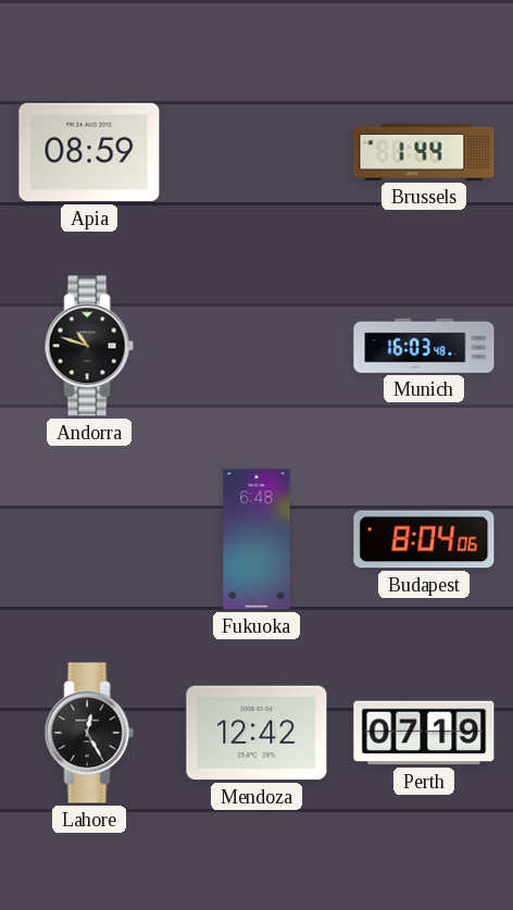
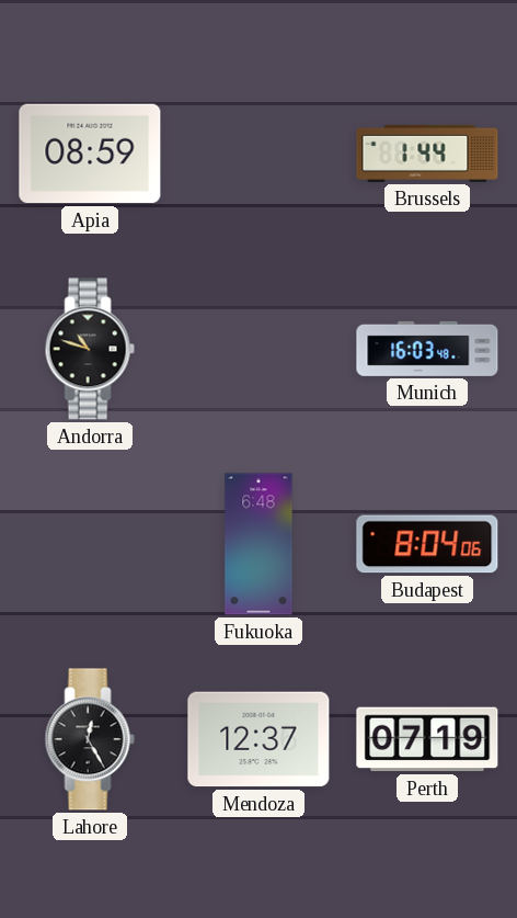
Mendoza: 12:42 -> 12:37 (258, 739)
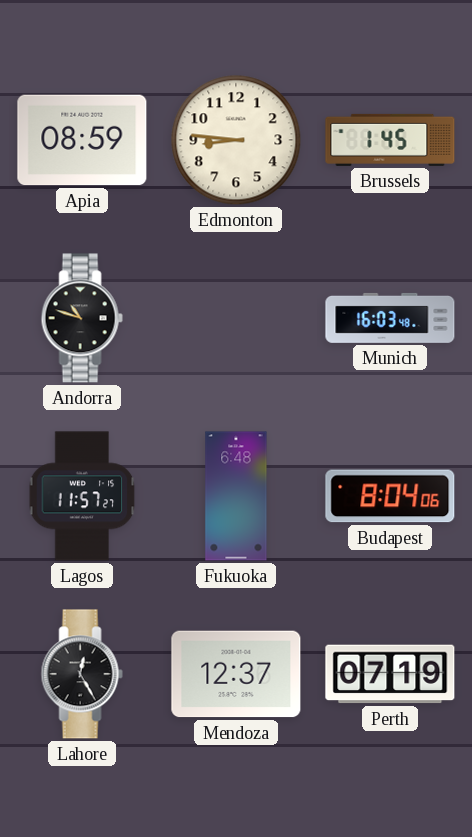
Edmonton: none -> 8:46 (236, 140)
Brussels: 1:44 -> 1:45 (390, 140)
Lagos: none -> 11:57 (82, 496)
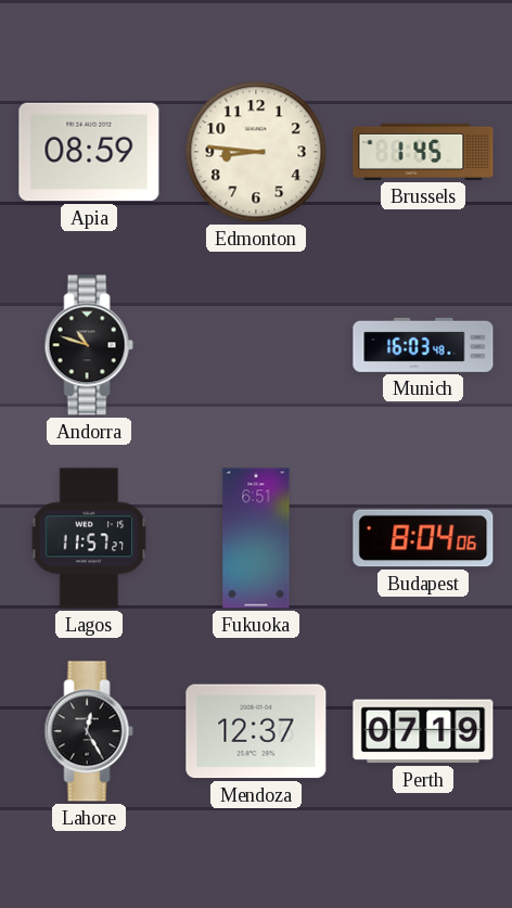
Fukuoka: 6:48 -> 6:51 (256, 538)
